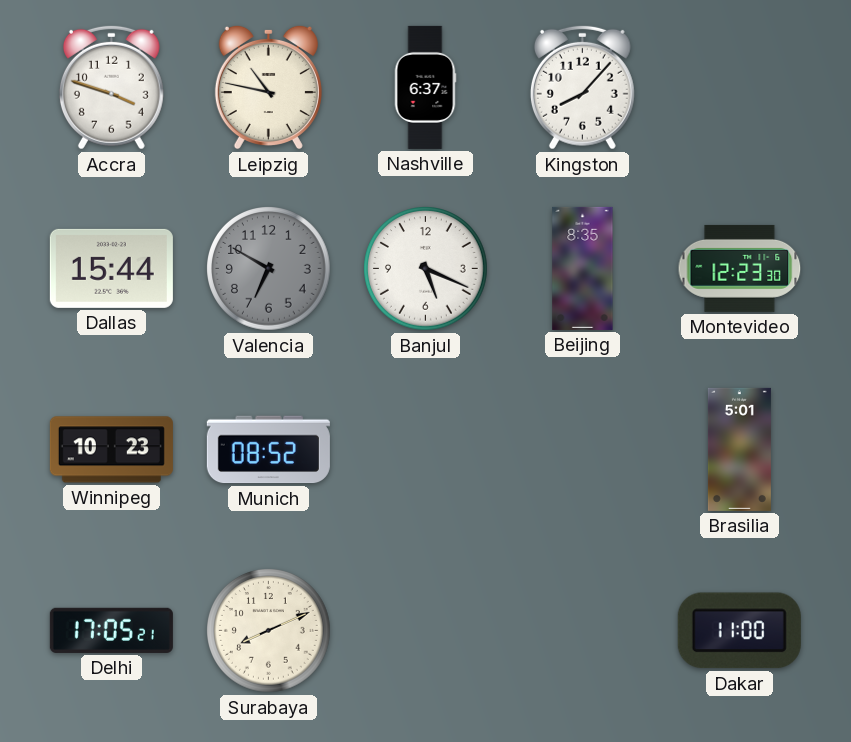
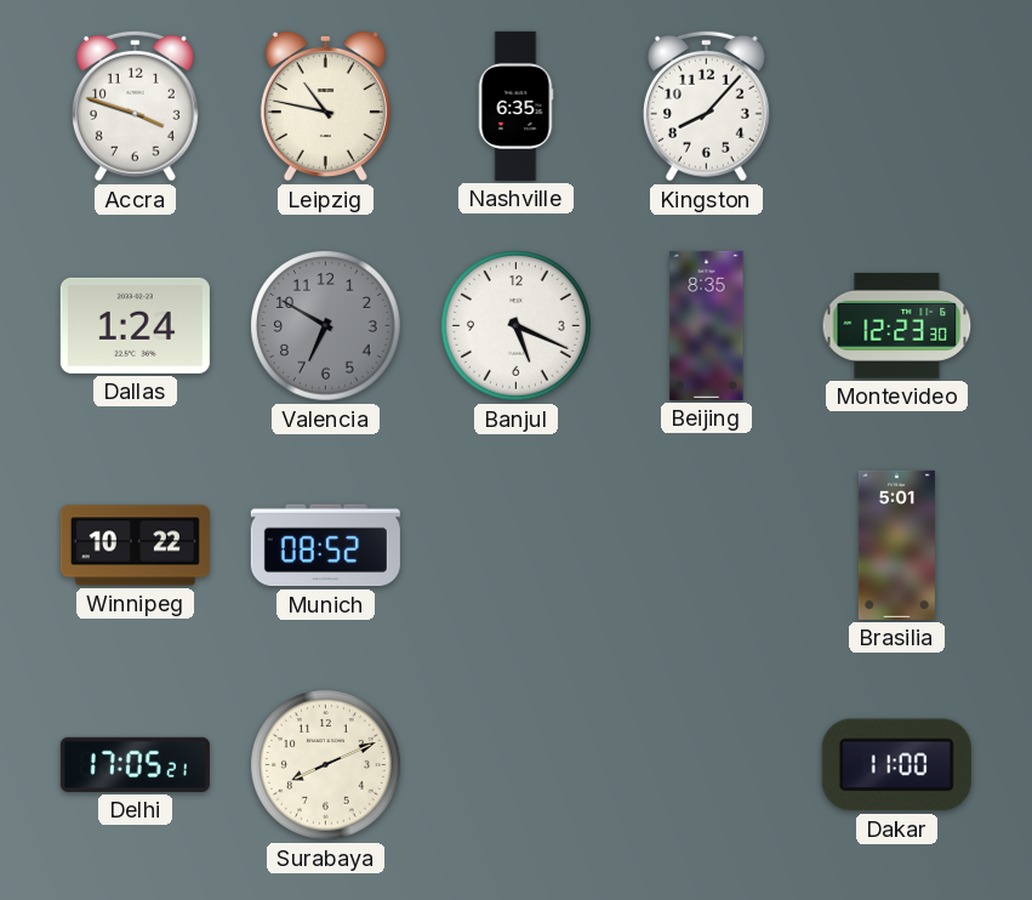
Nashville: 6:37 -> 6:35 (515, 106)
Dallas: 15:44 -> 1:24 (135, 325)
Winnipeg: 10:23 -> 10:22 (135, 546)
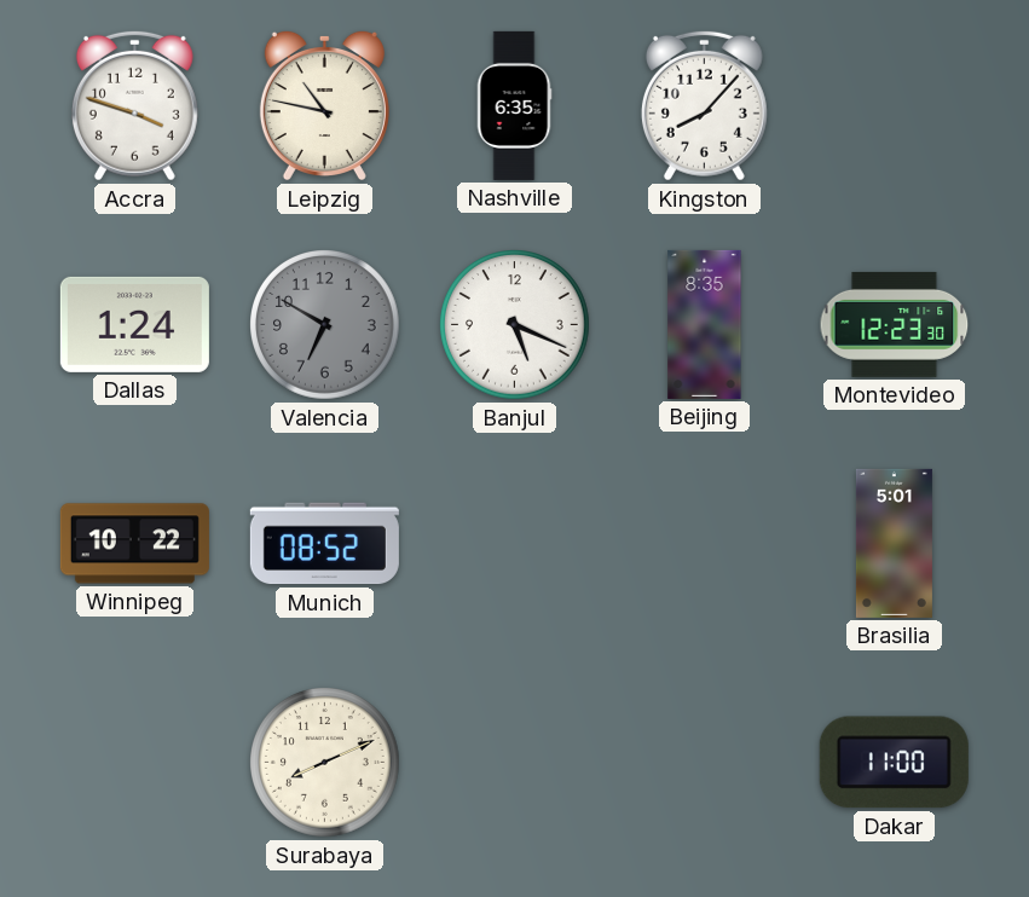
Delhi: 17:05 -> none (135, 764)
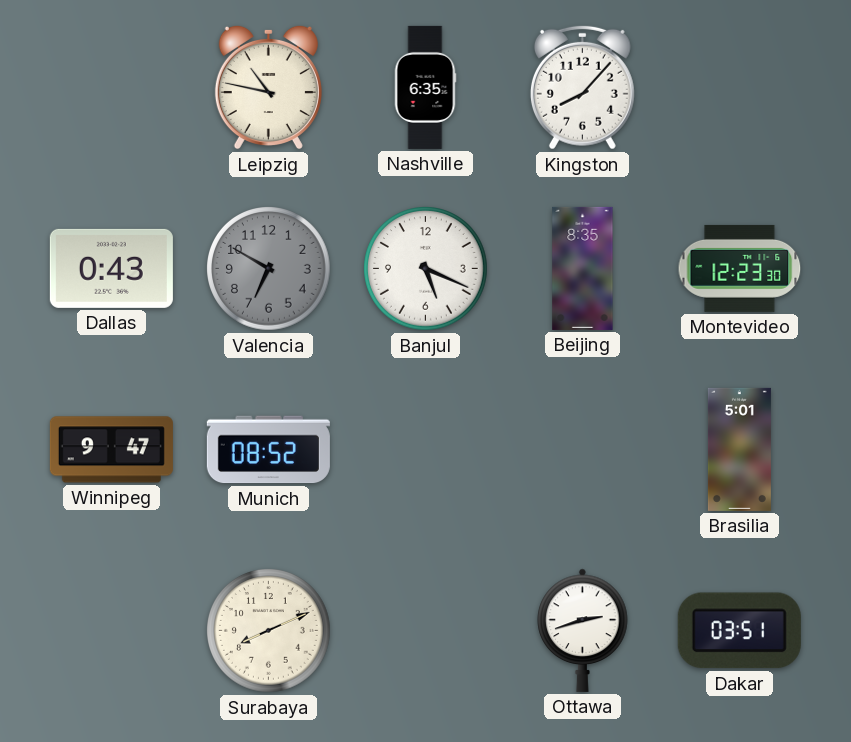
Accra: 3:48 -> none (134, 105)
Dallas: 1:24 -> 0:43 (111, 268)
Winnipeg: 10:22 -> 9:47 (111, 450)
Ottawa: none -> 2:42 (583, 630)
Dakar: 11:00 -> 03:51 (739, 631)
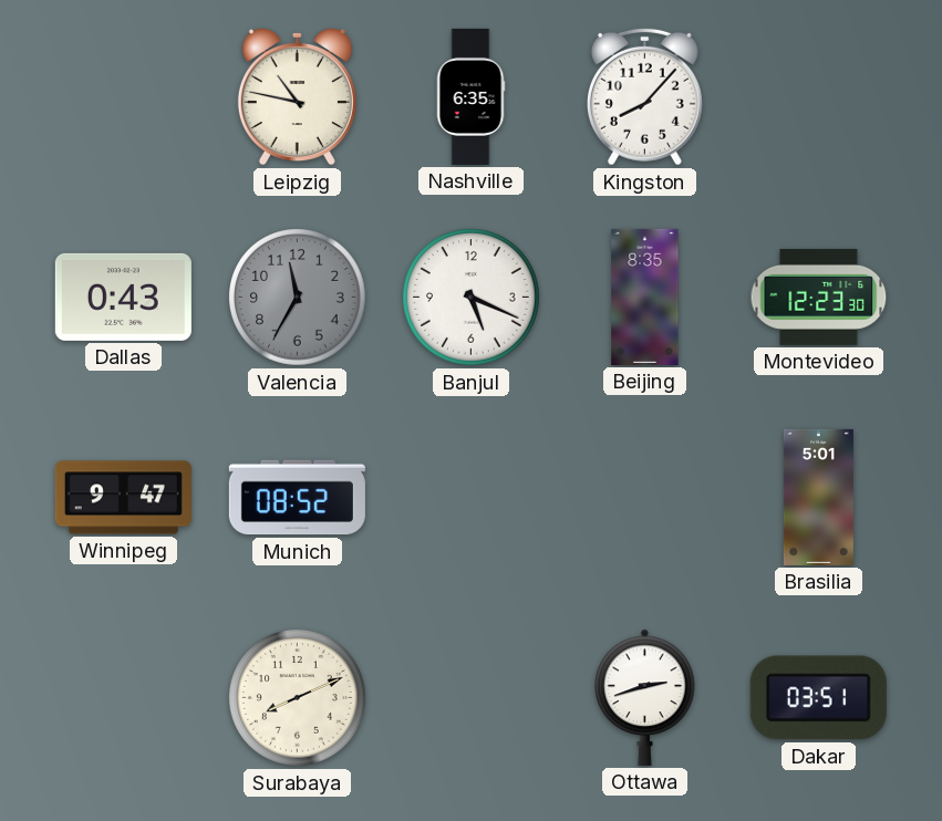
Valencia: 6:50 -> 11:35 (298, 298)
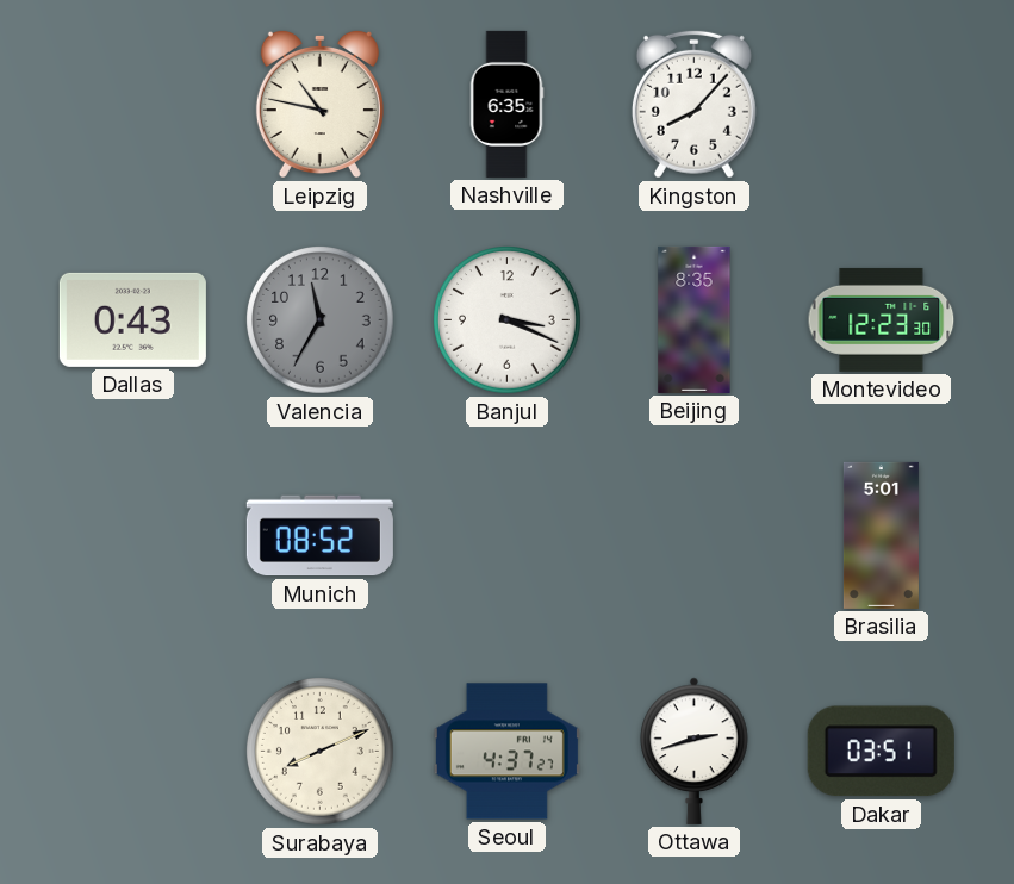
Banjul: 5:19 -> 3:19 (508, 320)
Winnipeg: 9:47 -> none (123, 498)
Seoul: none -> 4:37 (506, 752)
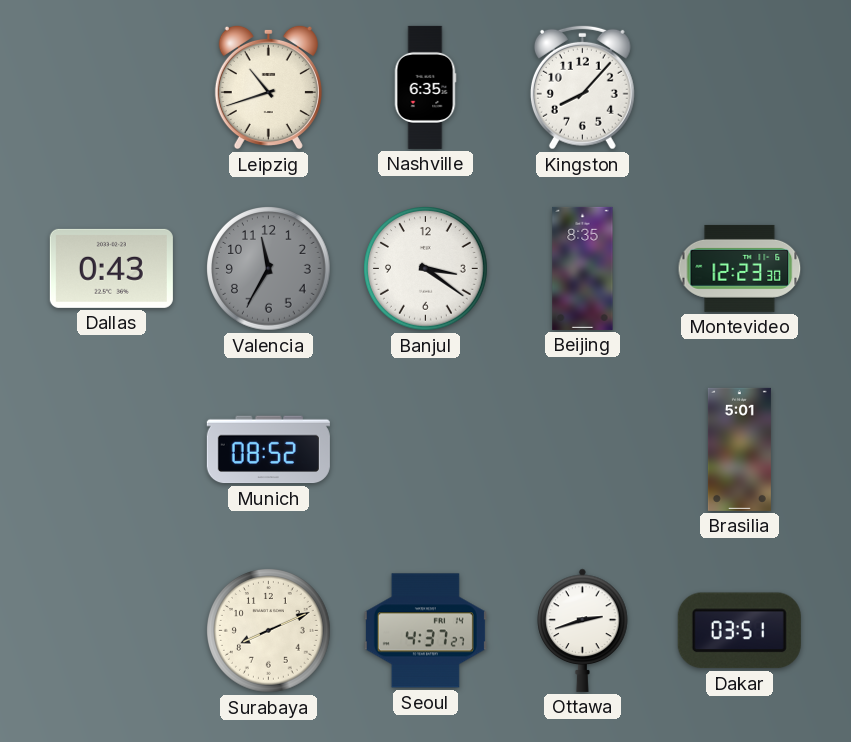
Leipzig: 10:47 -> 10:42 (268, 87)
Banjul: 3:19 -> 3:21 (426, 269)
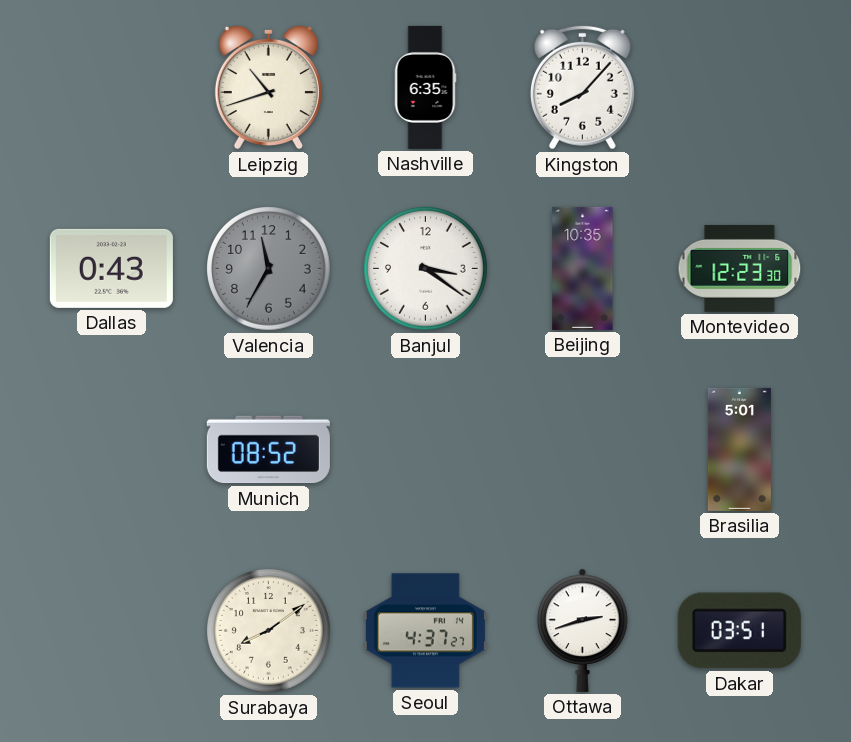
Beijing: 8:35 -> 10:35 (583, 268)
Surabaya: 8:11 -> 8:09 (269, 631)
